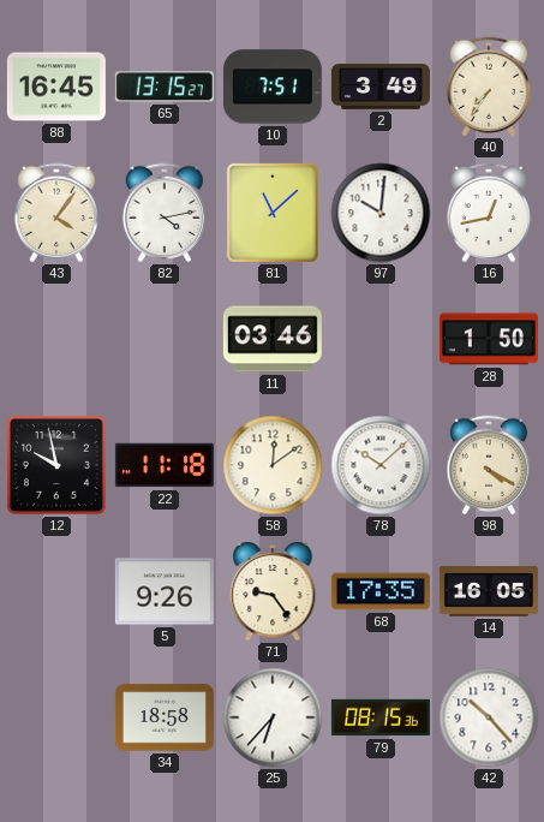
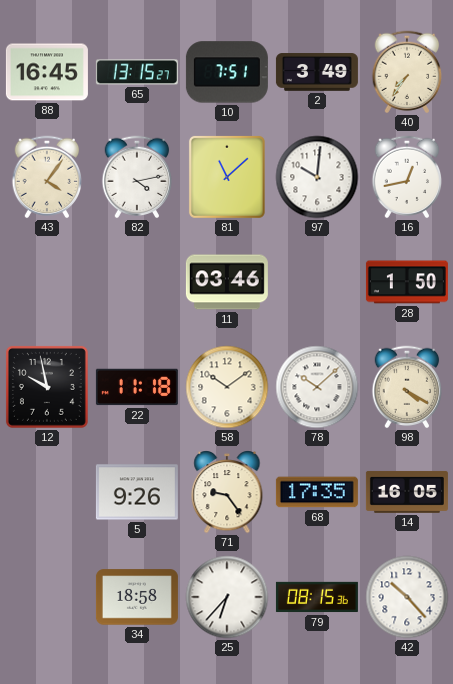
58: 12:09 -> 10:09 (227, 387)
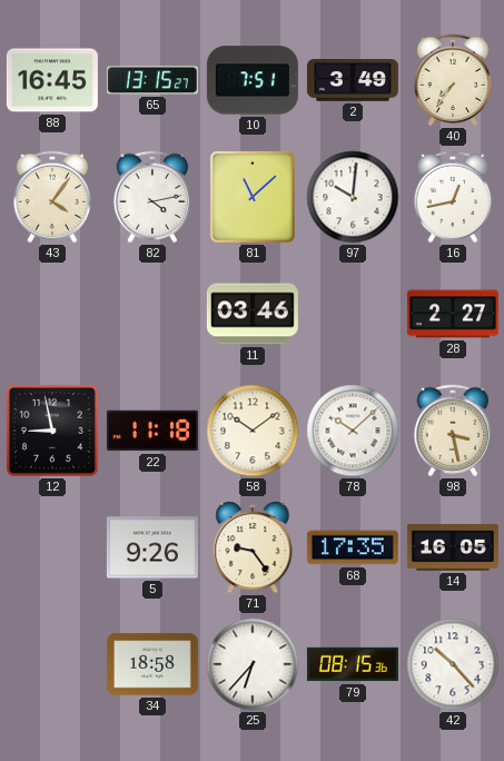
28: 1:50 -> 2:27 (453, 314)
12: 9:58 -> 8:58 (52, 431)
98: 4:20 -> 3:28 (453, 431)
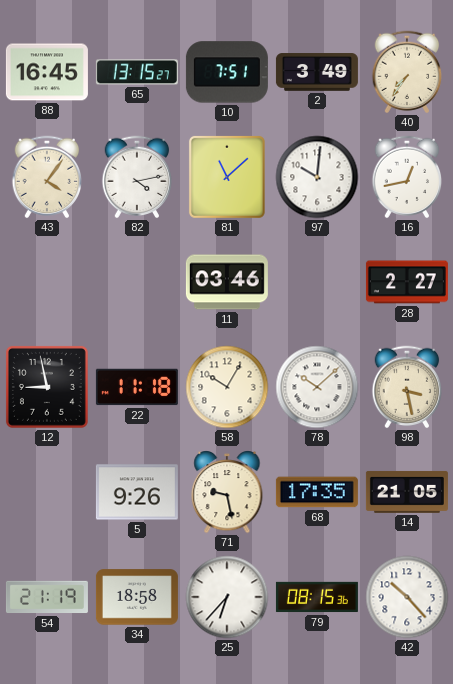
58: 10:09 -> 10:05 (227, 387)
71: 9:24 -> 9:28 (227, 492)
14: 16:05 -> 21:05 (407, 492)
54: none -> 21:19 (47, 597)
